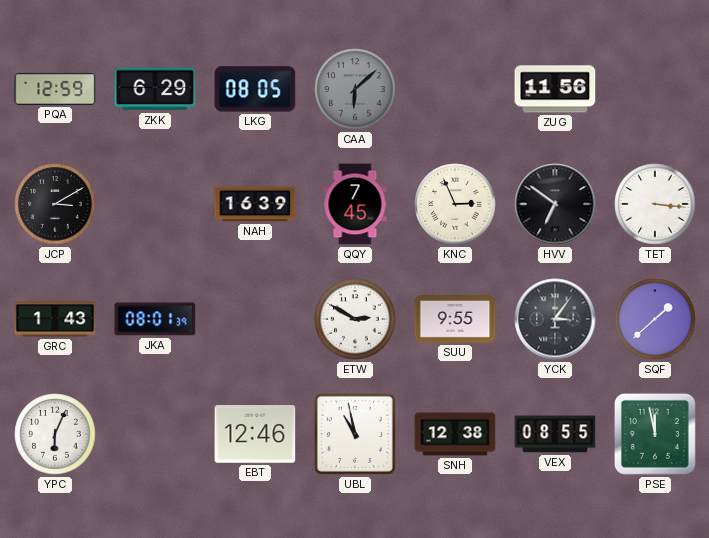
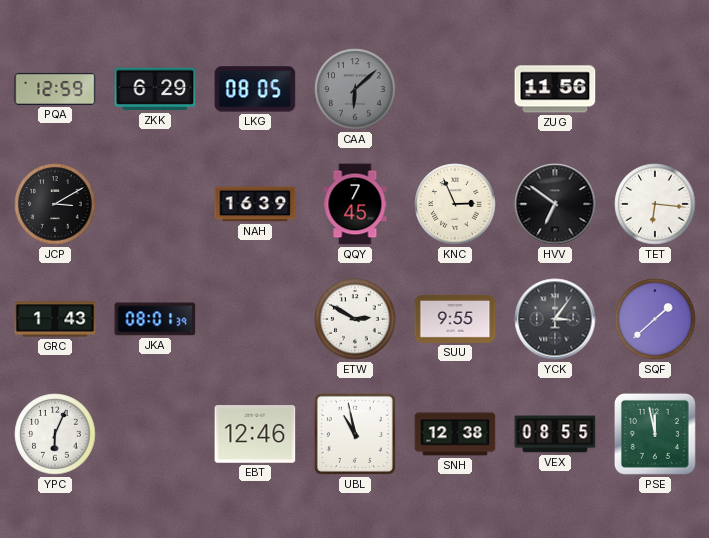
TET: 3:16 -> 6:16 (655, 204)
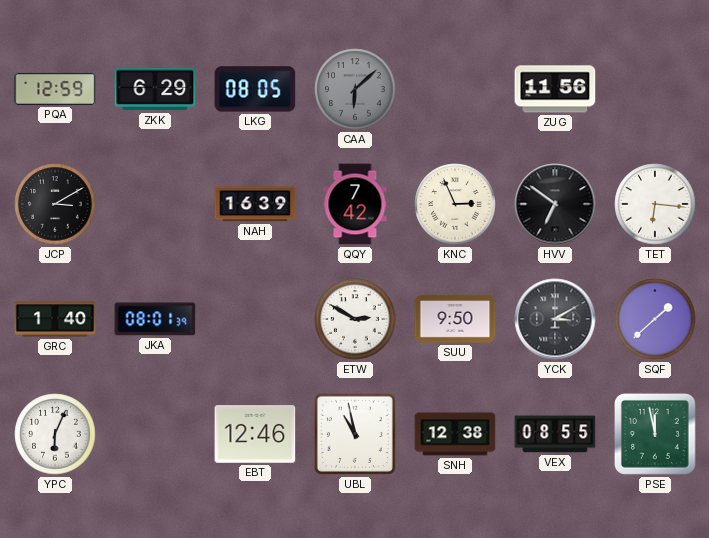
QQY: 7:45 -> 7:42 (355, 204)
GRC: 1:43 -> 1:40 (55, 319)
SUU: 9:55 -> 9:50 (455, 319)
YCK: 3:06 -> 3:10 (555, 319)
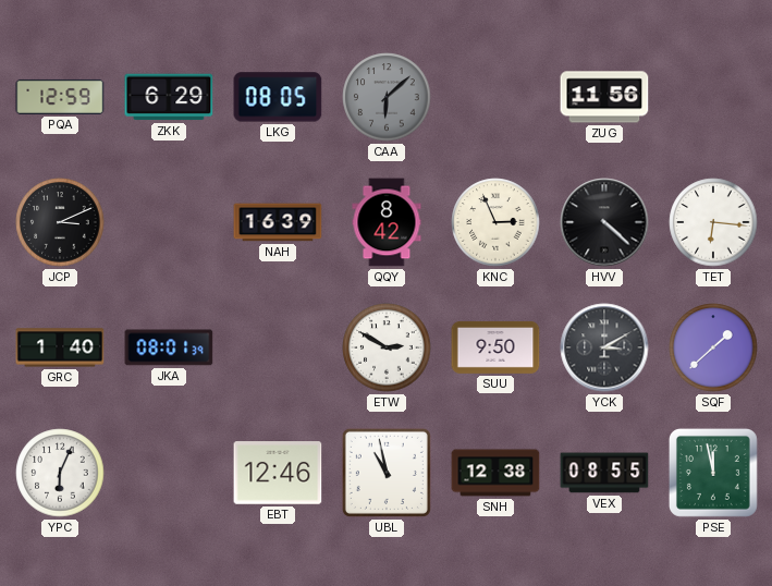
JCP: 3:10 -> 3:11 (60, 222)
QQY: 7:42 -> 8:42 (387, 222)
HVV: 6:51 -> 4:22 (604, 222)
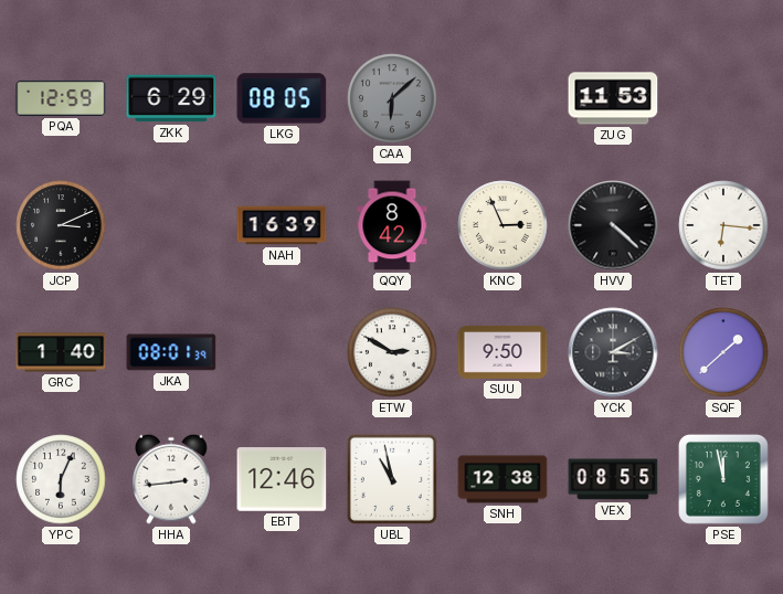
ZUG: 11:56 -> 11:53 (613, 98)
HHA: none -> 2:44 (171, 479)
